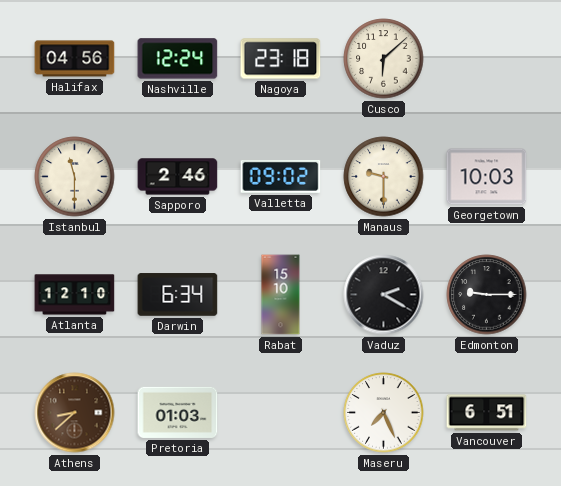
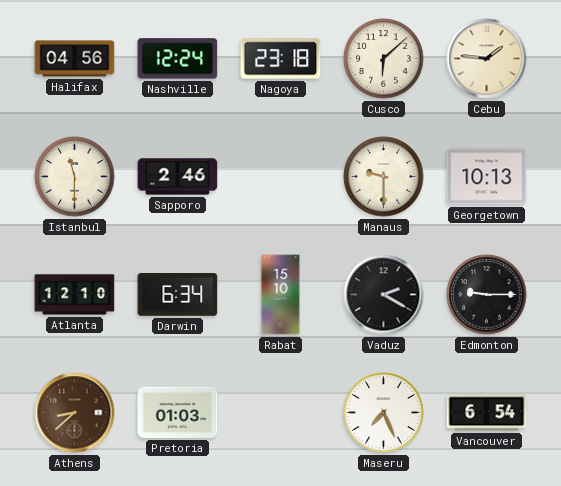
Cebu: none -> 1:46 (487, 59)
Valletta: 09:02 -> none (281, 176)
Georgetown: 10:03 -> 10:13 (487, 177)
Vancouver: 6:51 -> 6:54 (487, 413)
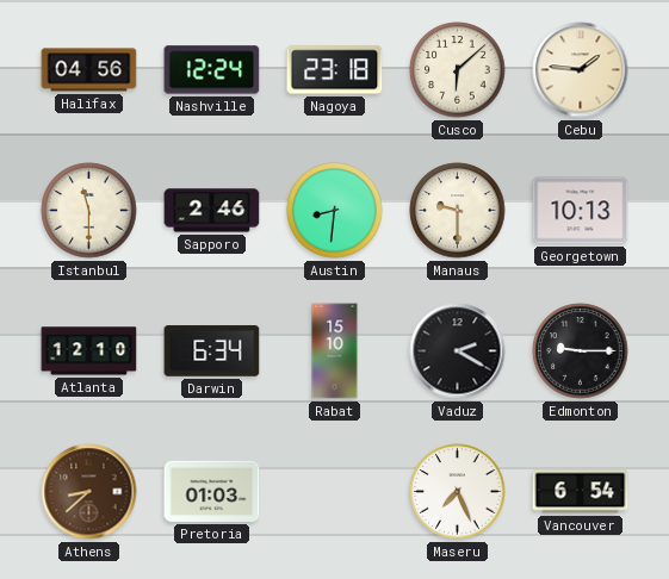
Austin: none -> 8:31 (335, 211)
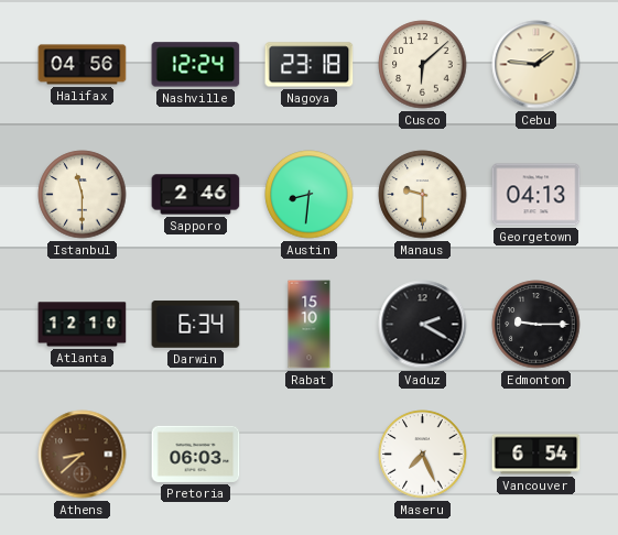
Georgetown: 10:13 -> 04:13 (536, 195)
Pretoria: 01:03 -> 06:03 (196, 454)
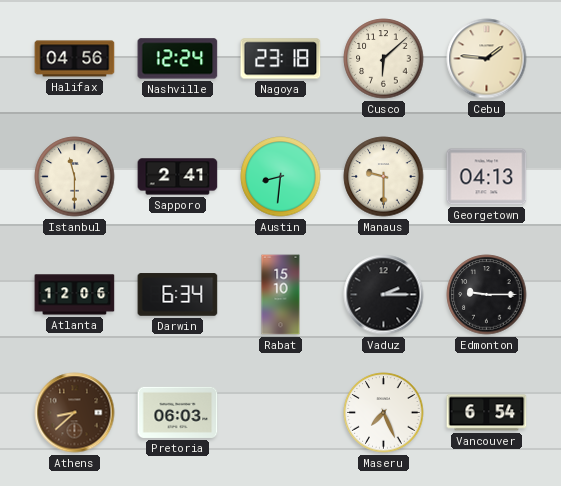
Sapporo: 2:46 -> 2:41 (178, 177)
Atlanta: 12:10 -> 12:06 (75, 295)
Vaduz: 2:20 -> 2:15 (384, 295)
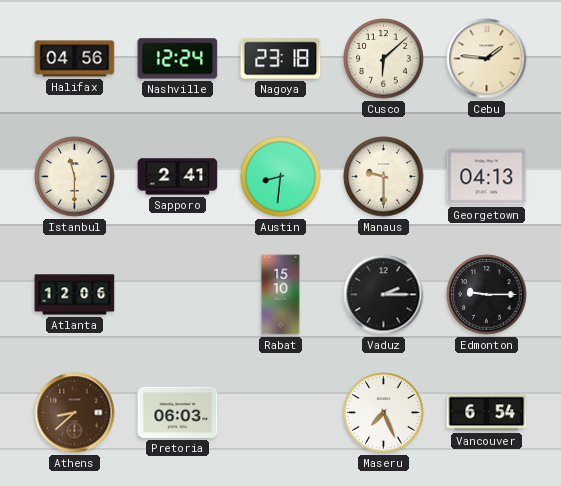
Darwin: 6:34 -> none (178, 295)
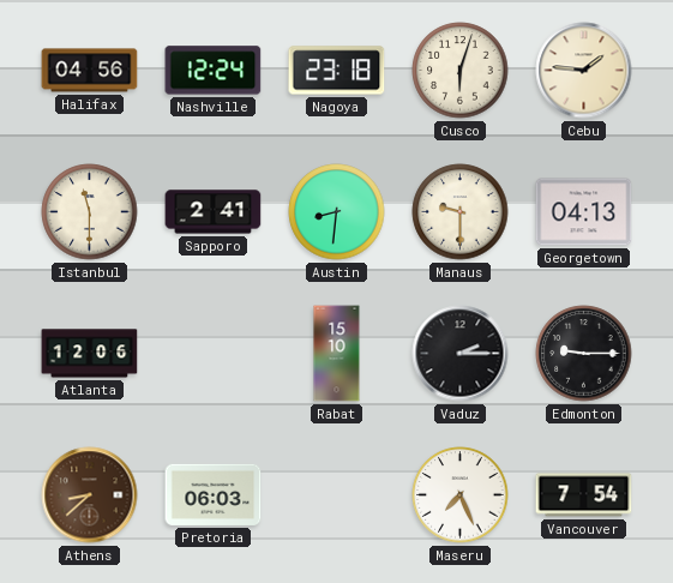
Cusco: 6:08 -> 6:03 (461, 71)
Vancouver: 6:54 -> 7:54 (584, 495)
